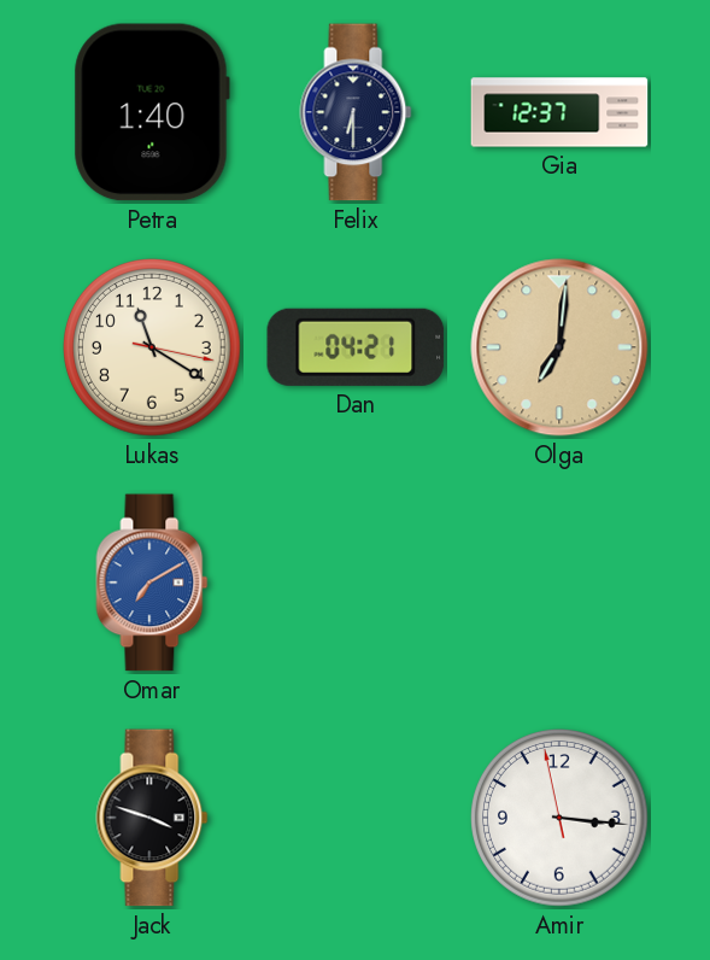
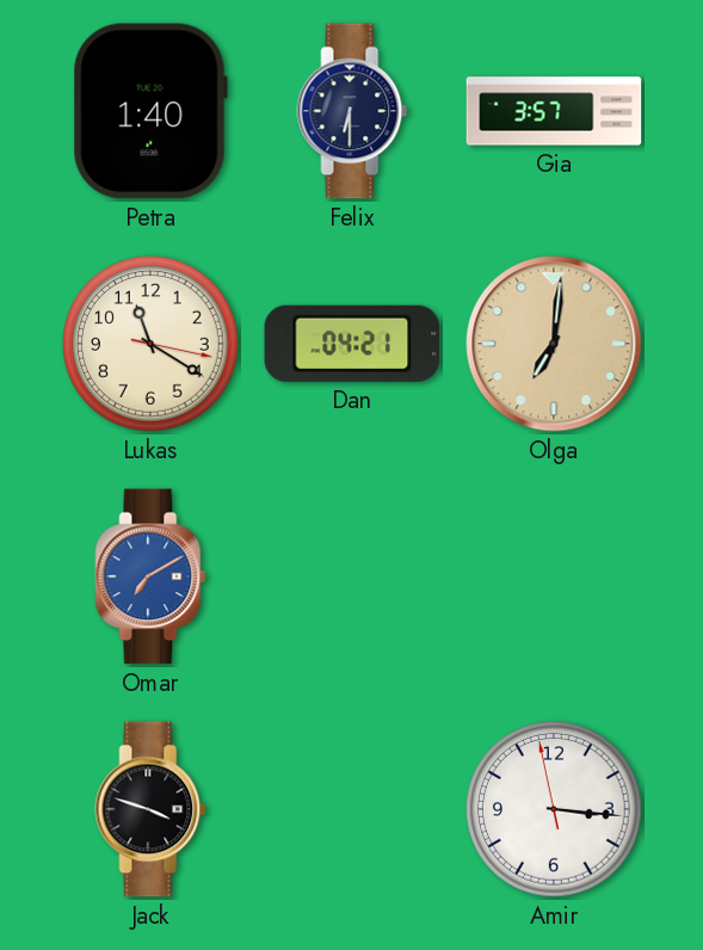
Gia: 12:37 -> 3:57 (554, 111)
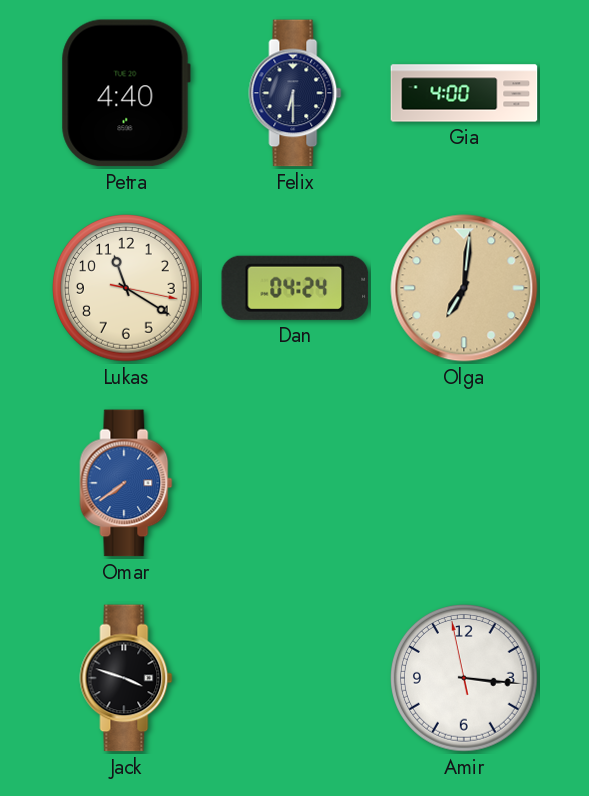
Petra: 1:40 -> 4:40 (126, 93)
Gia: 3:57 -> 4:00 (464, 93)
Dan: 04:21 -> 04:24 (295, 288)
Omar: 7:10 -> 7:39 (126, 483)
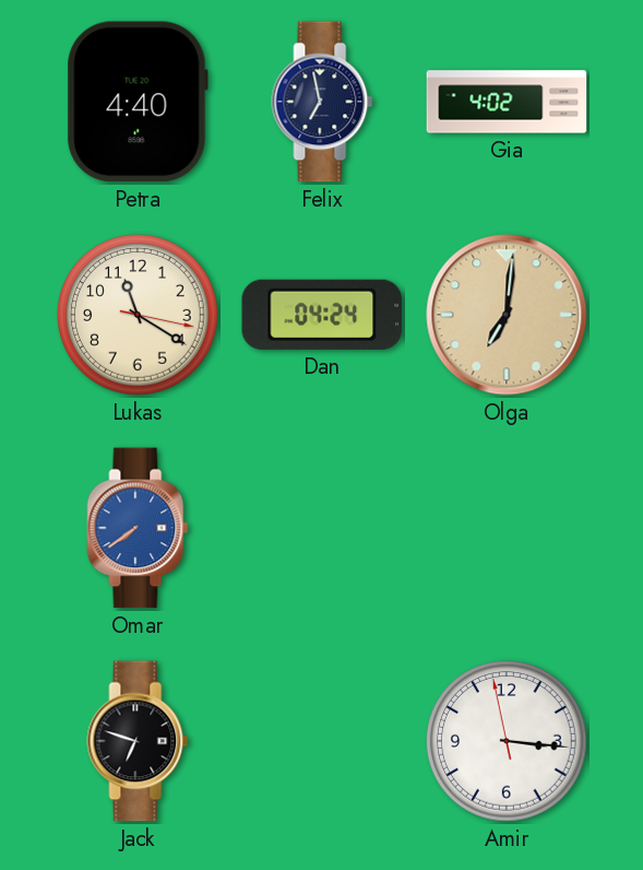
Felix: 6:30 -> 6:58 (322, 102)
Gia: 4:00 -> 4:02 (507, 102)
Jack: 3:48 -> 6:48 (138, 741)
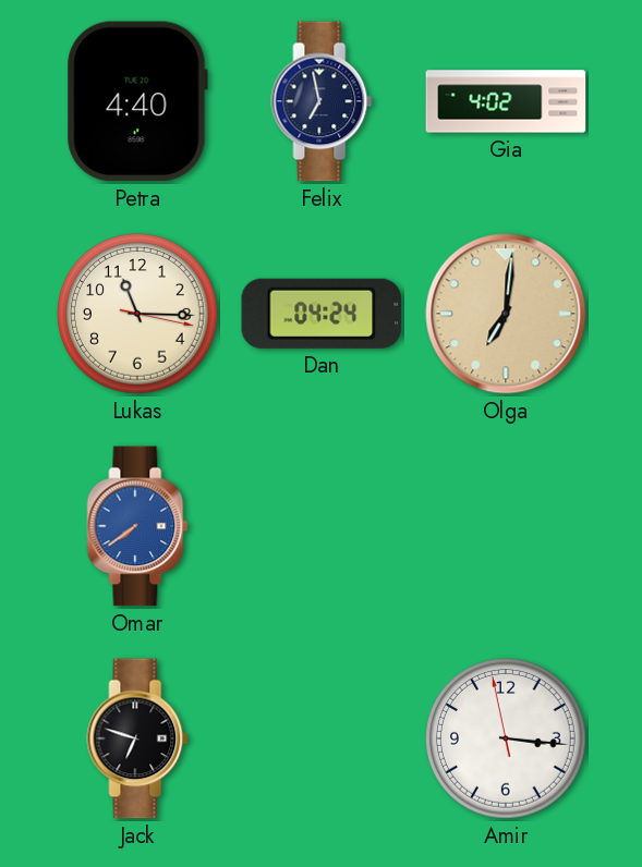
Lukas: 11:20 -> 11:15 (138, 315)
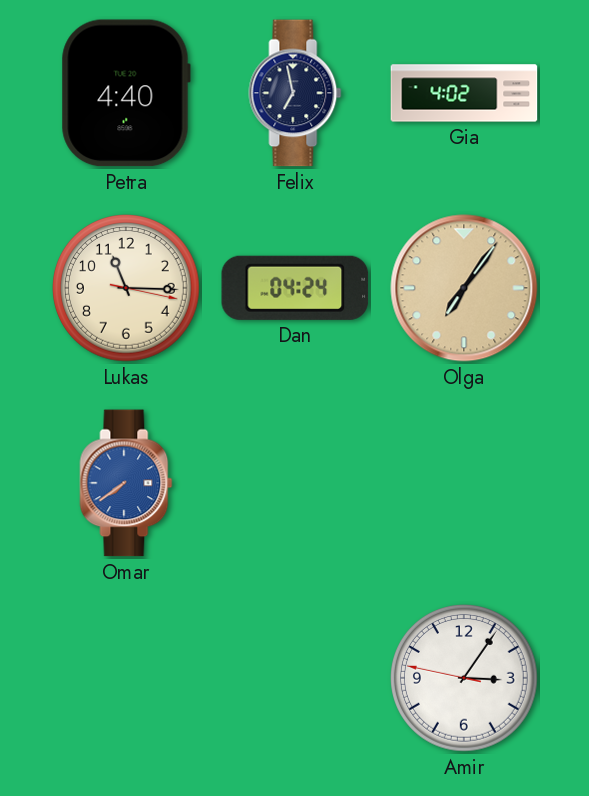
Olga: 7:01 -> 7:06 (464, 288)
Jack: 6:48 -> none (137, 738)
Amir: 3:15 -> 3:05 (465, 679)
